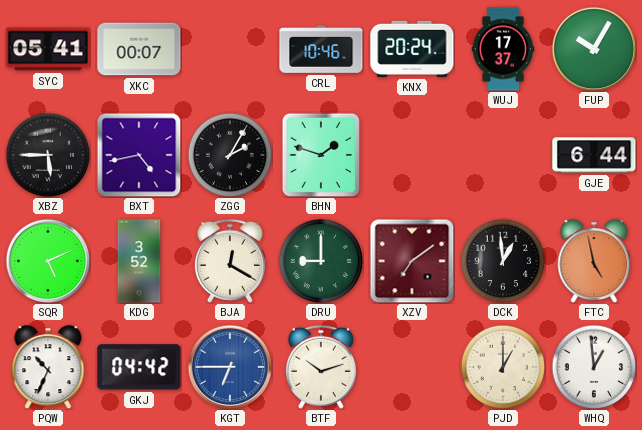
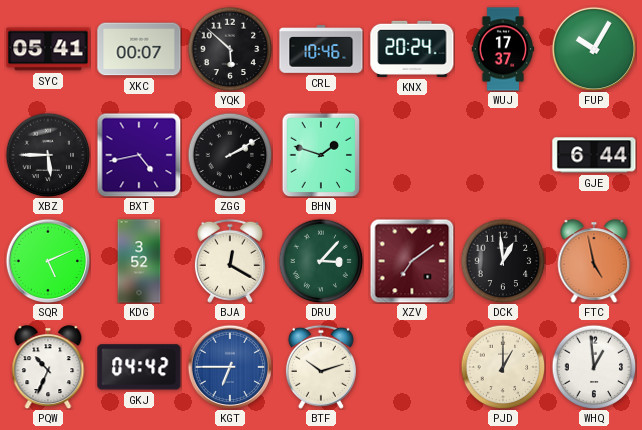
YQK: none -> 5:52 (230, 49)
ZGG: 2:05 -> 2:10 (230, 155)
DRU: 9:00 -> 3:07 (321, 261)
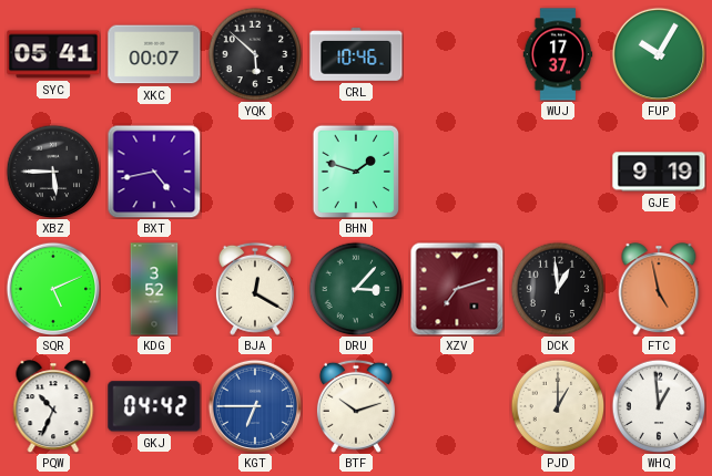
KNX: 20:24 -> none (412, 49)
ZGG: 2:10 -> none (230, 155)
GJE: 6:44 -> 9:19 (659, 172)
XZV: 7:09 -> 7:12 (457, 289)
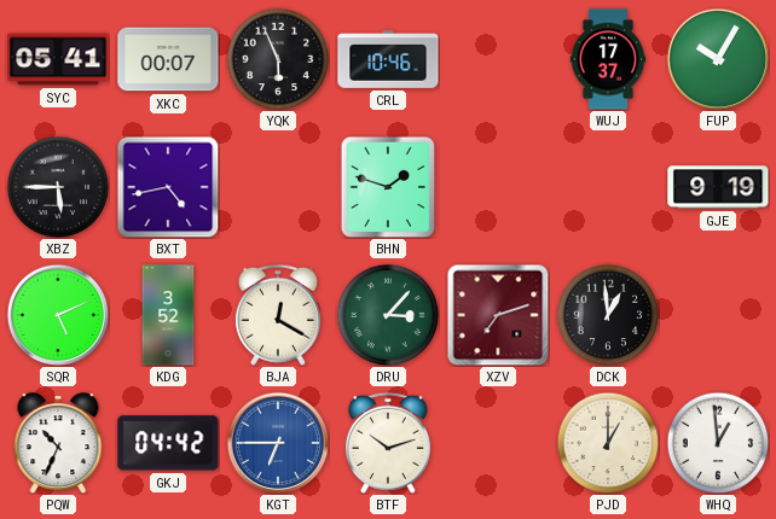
YQK: 5:52 -> 5:56 (278, 59)
FTC: 4:58 -> none (659, 289)
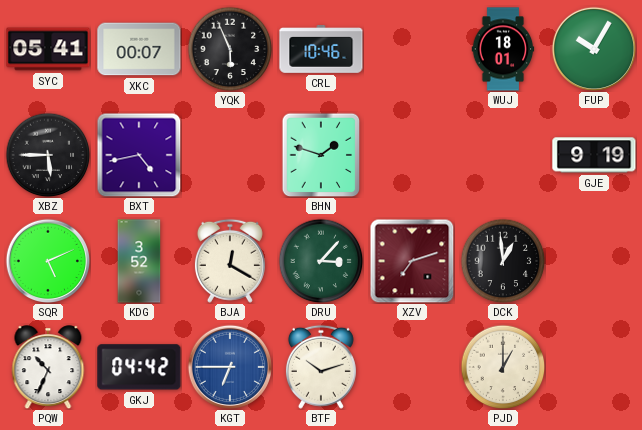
WUJ: 17:37 -> 18:01 (503, 49)
WHQ: 12:59 -> none (718, 443)
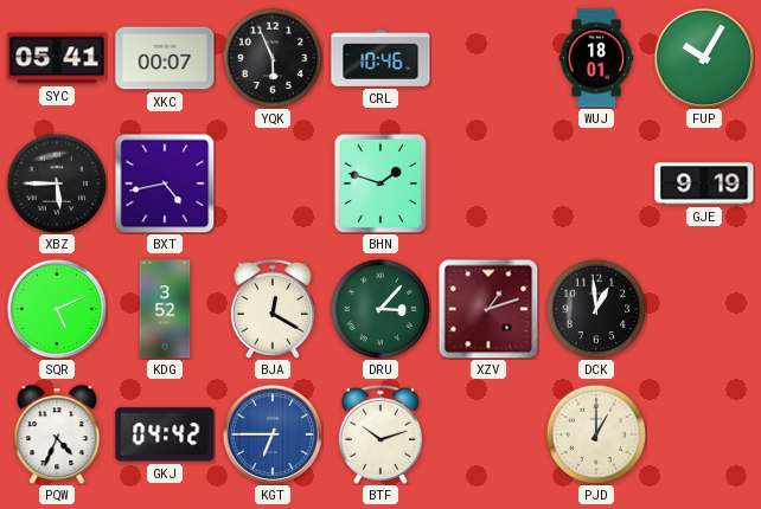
XZV: 7:12 -> 1:12 (488, 309)
PQW: 10:34 -> 4:34 (57, 434)
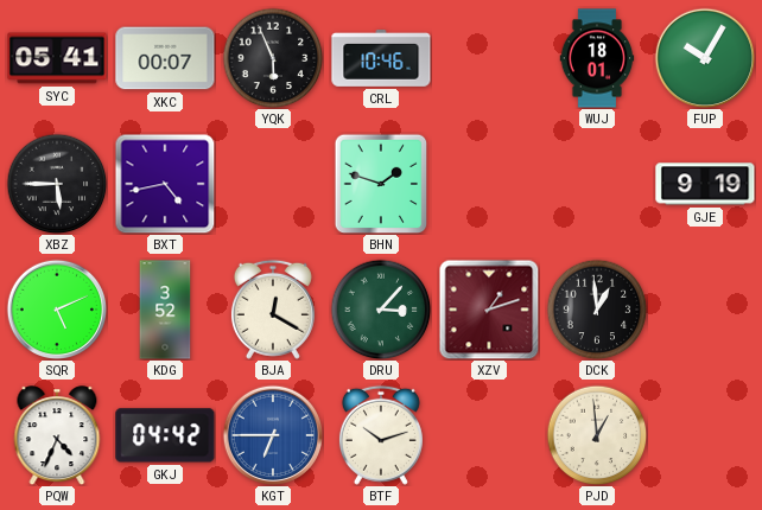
PJD: 1:00 -> 12:59 (597, 435)
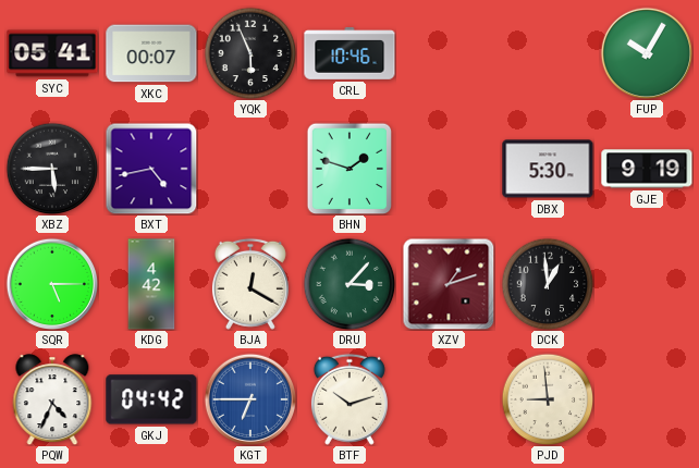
WUJ: 18:01 -> none (597, 58)
DBX: none -> 5:30 (548, 169)
SQR: 5:11 -> 5:15 (51, 283)
KDG: 3:52 -> 4:42 (151, 284)
PJD: 12:59 -> 8:59 (548, 399)
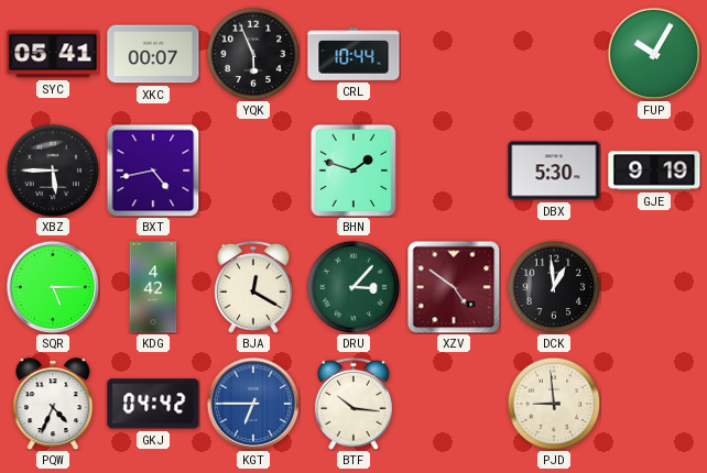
CRL: 10:46 -> 10:44 (353, 55)
XZV: 1:12 -> 4:51 (454, 287)
BTF: 10:12 -> 10:16 (353, 404)
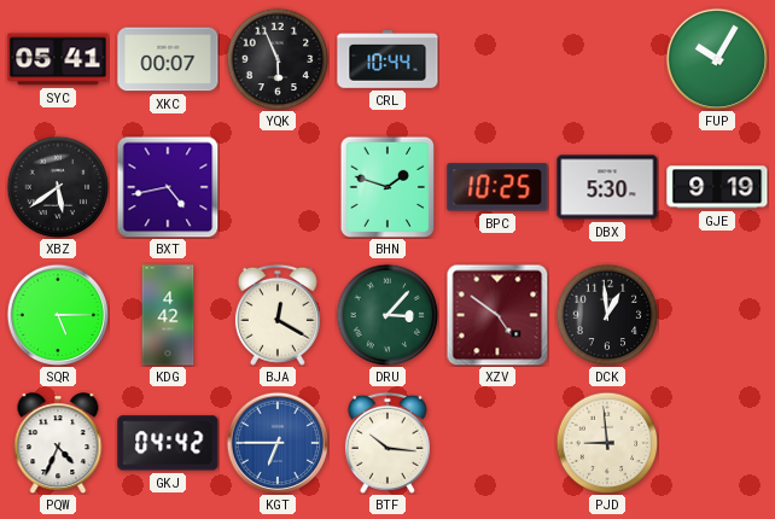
XBZ: 5:45 -> 5:39 (58, 187)
BPC: none -> 10:25 (497, 187)
